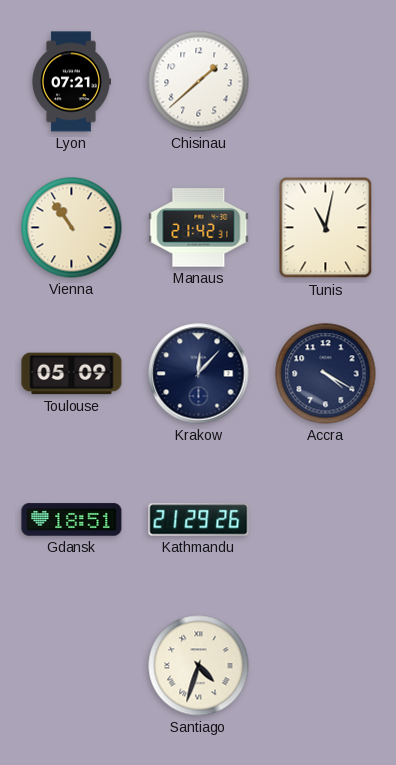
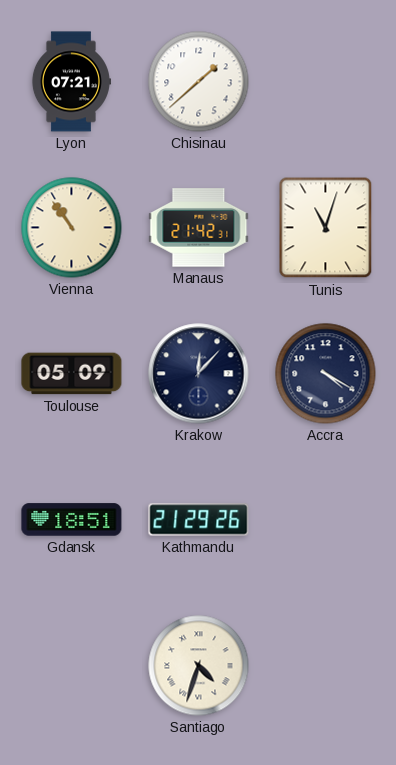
Tunis: 11:02 -> 11:03 (326, 228)
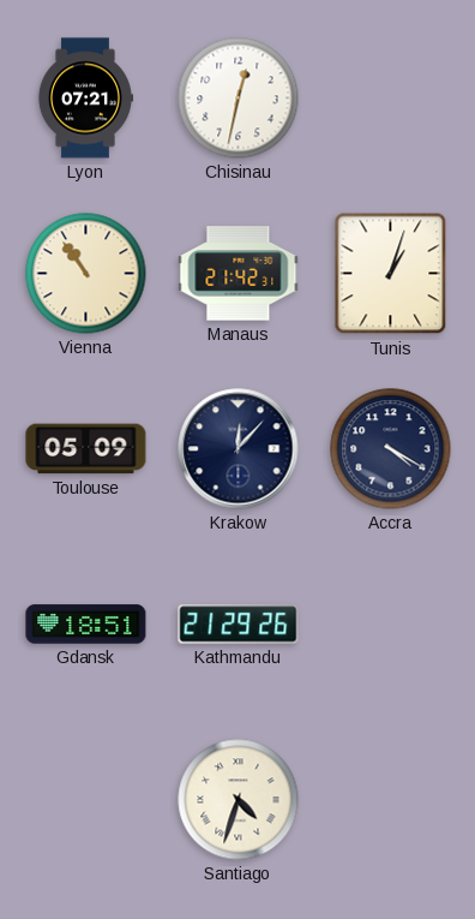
Chisinau: 1:38 -> 12:32 (239, 99)
Tunis: 11:03 -> 1:03 (391, 274)
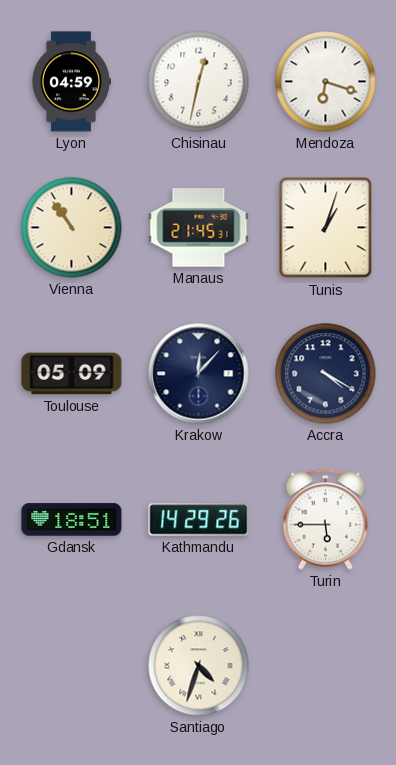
Lyon: 07:21 -> 04:59 (71, 82)
Mendoza: none -> 6:18 (326, 82)
Manaus: 21:42 -> 21:45 (199, 228)
Kathmandu: 21:29 -> 14:29 (199, 520)
Turin: none -> 5:45 (325, 520)
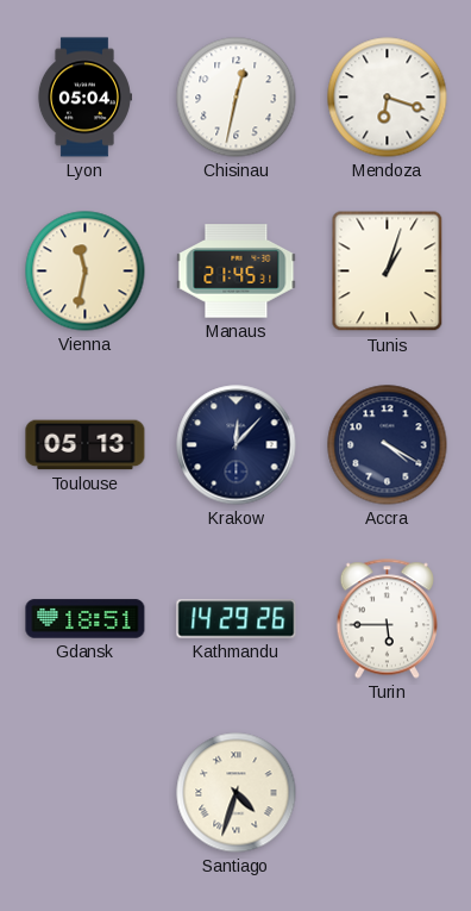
Lyon: 04:59 -> 05:04 (84, 98)
Vienna: 10:54 -> 11:32 (86, 272)
Toulouse: 05:09 -> 05:13 (86, 445)
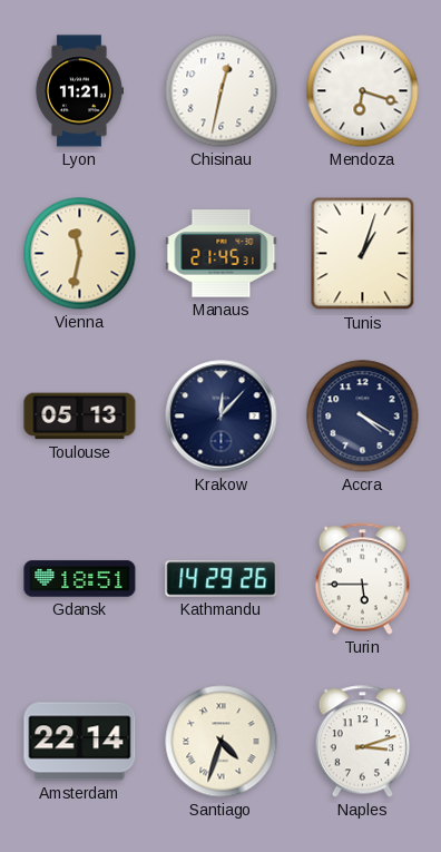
Lyon: 05:04 -> 11:21 (79, 91)
Amsterdam: none -> 22:14 (80, 742)
Naples: none -> 3:12 (362, 742)
